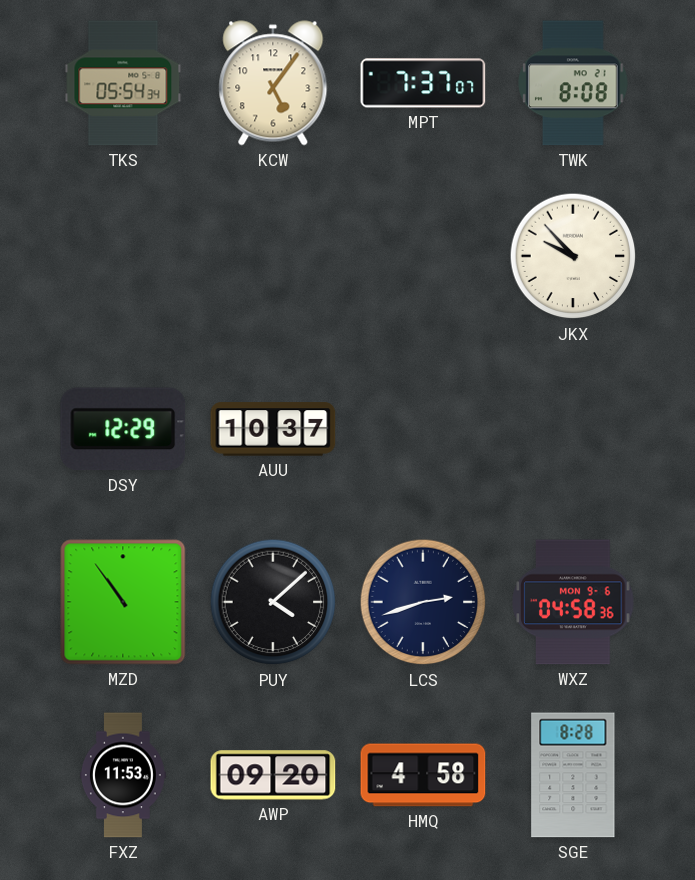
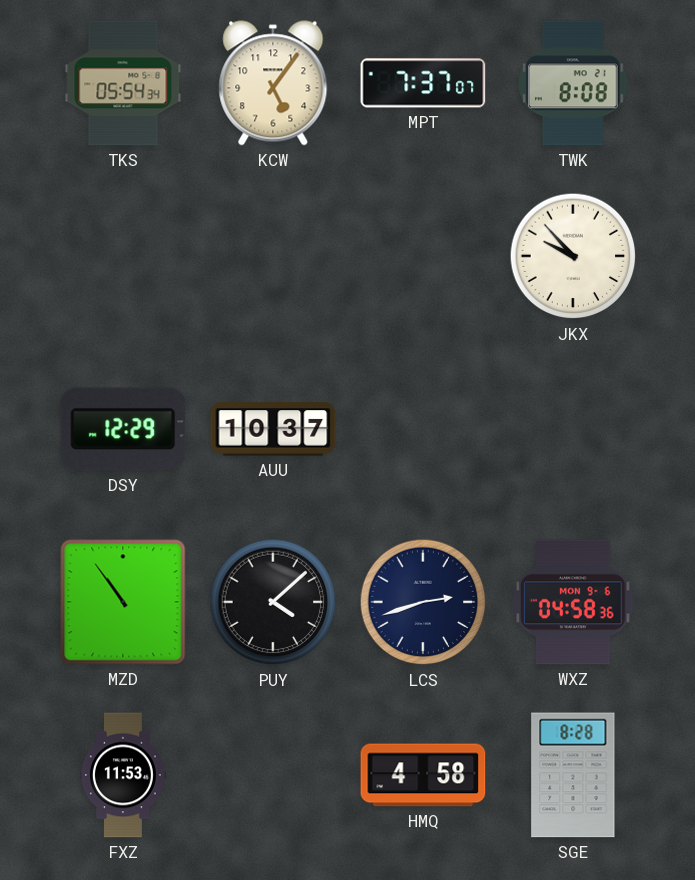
AWP: 09:20 -> none (273, 775)
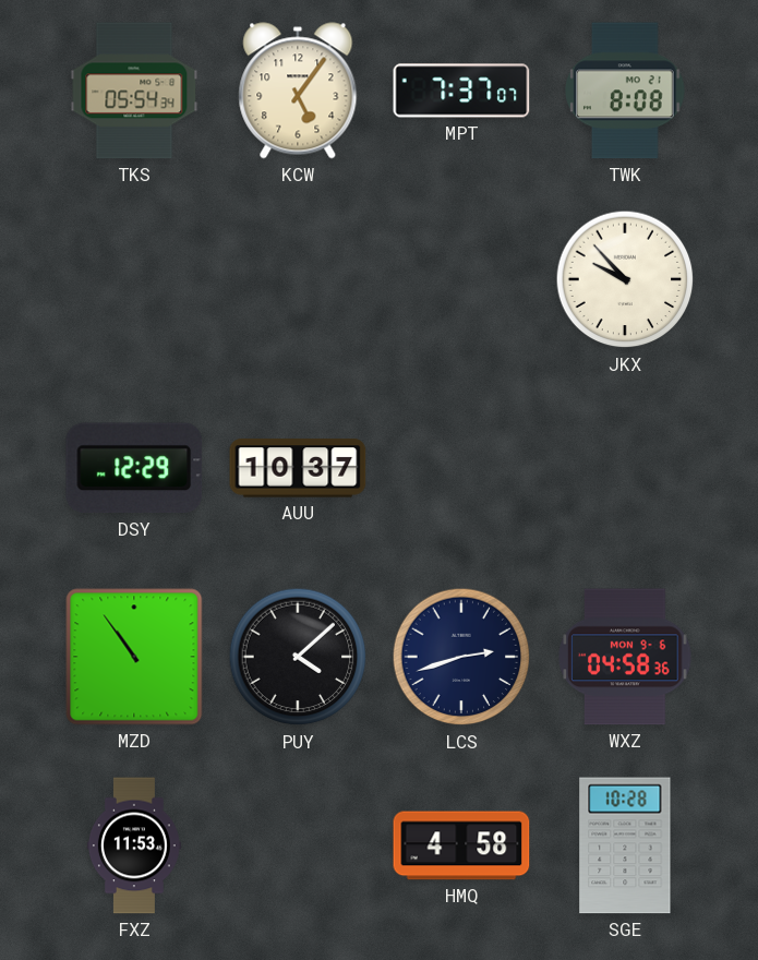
SGE: 8:28 -> 10:28 (625, 845)
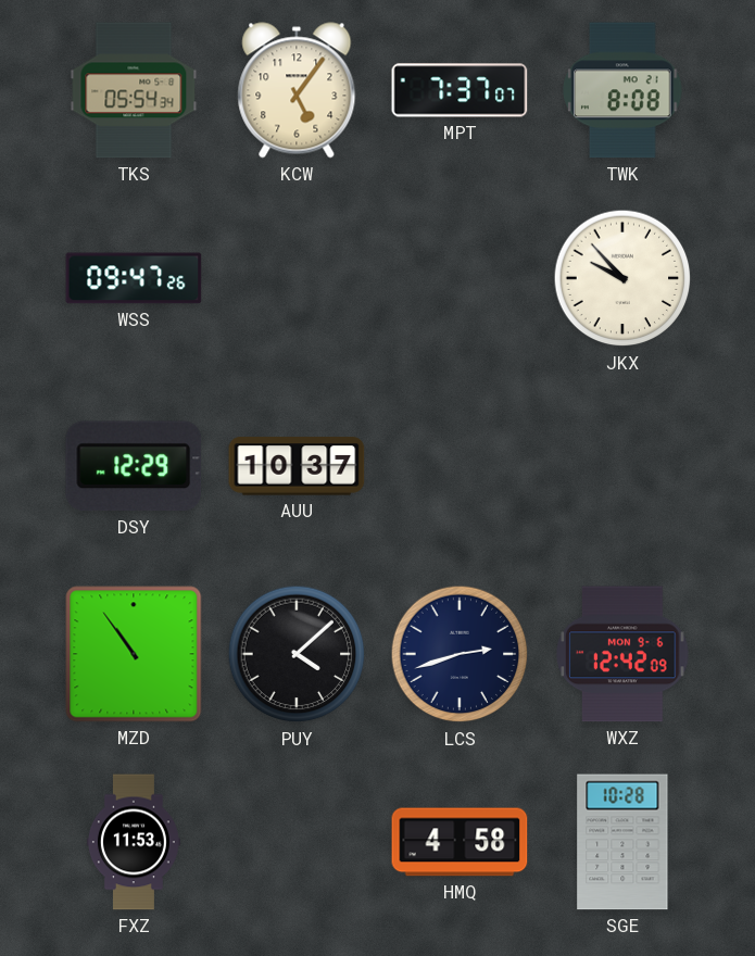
WSS: none -> 09:47 (134, 278)
WXZ: 04:58 -> 12:42 (622, 654)
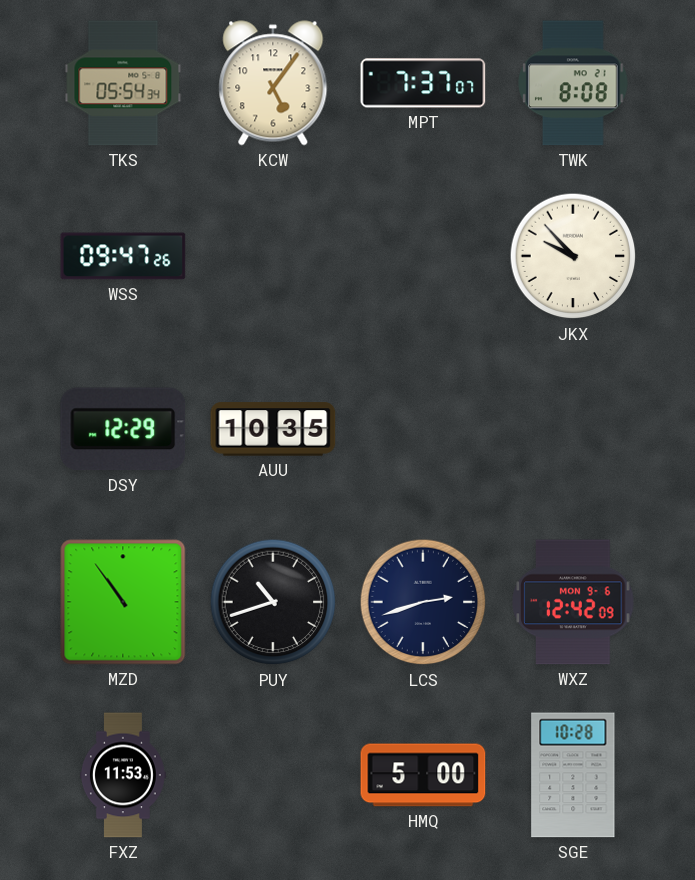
AUU: 10:37 -> 10:35 (273, 429)
PUY: 4:08 -> 10:42 (273, 602)
HMQ: 4:58 -> 5:00 (423, 775)
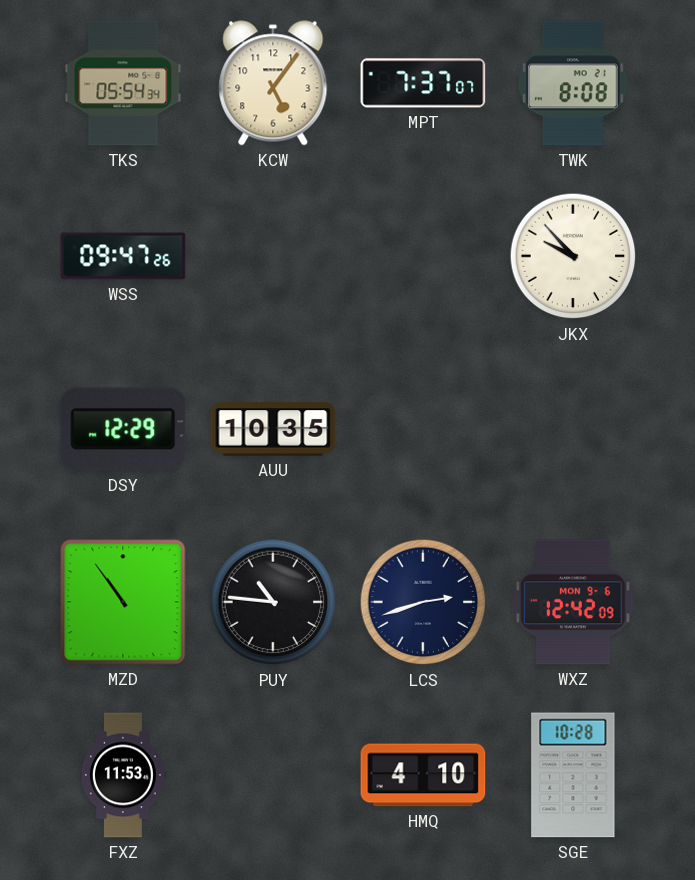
PUY: 10:42 -> 10:46 (273, 602)
HMQ: 5:00 -> 4:10 (423, 775)
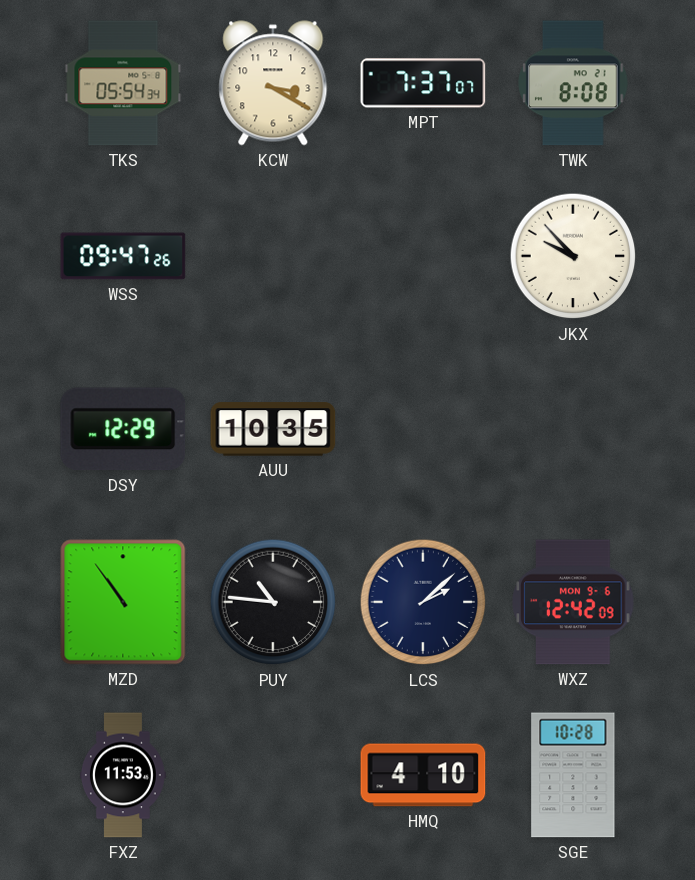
KCW: 5:06 -> 3:20 (273, 83)
LCS: 2:42 -> 2:08 (423, 602)
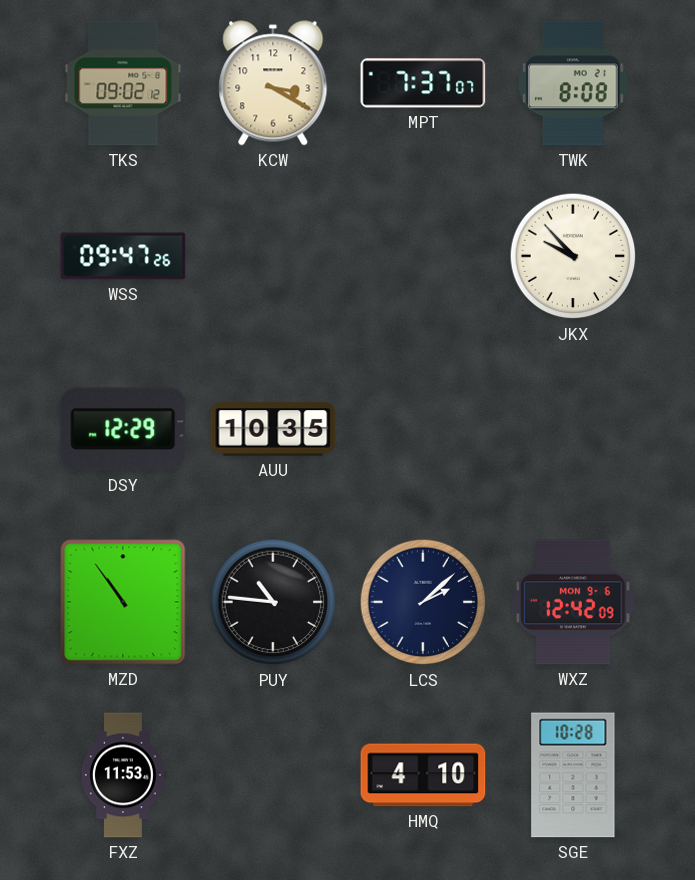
TKS: 05:54 -> 09:02 (123, 83)
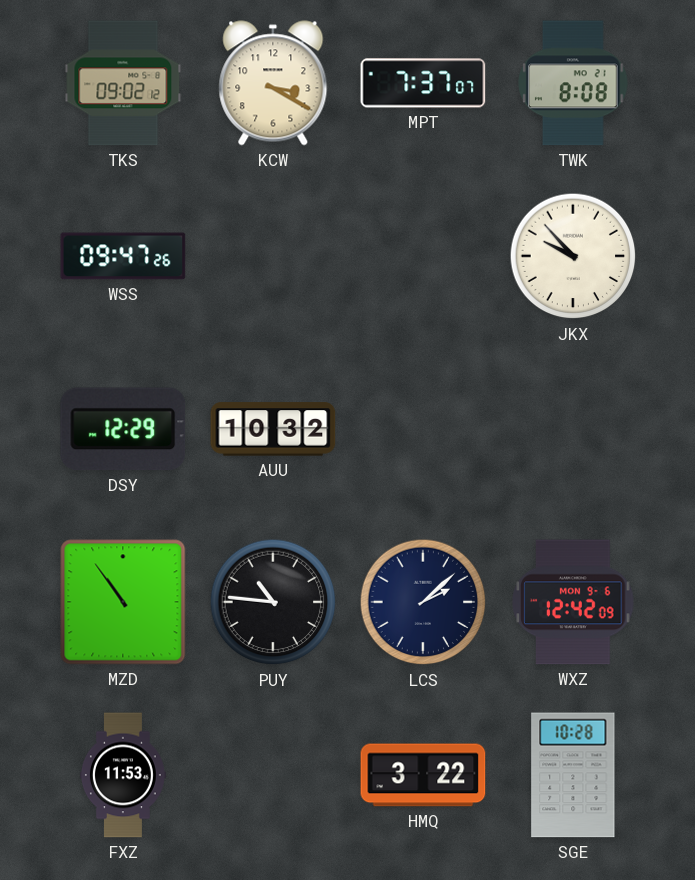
AUU: 10:35 -> 10:32 (273, 429)
HMQ: 4:10 -> 3:22 (423, 775)
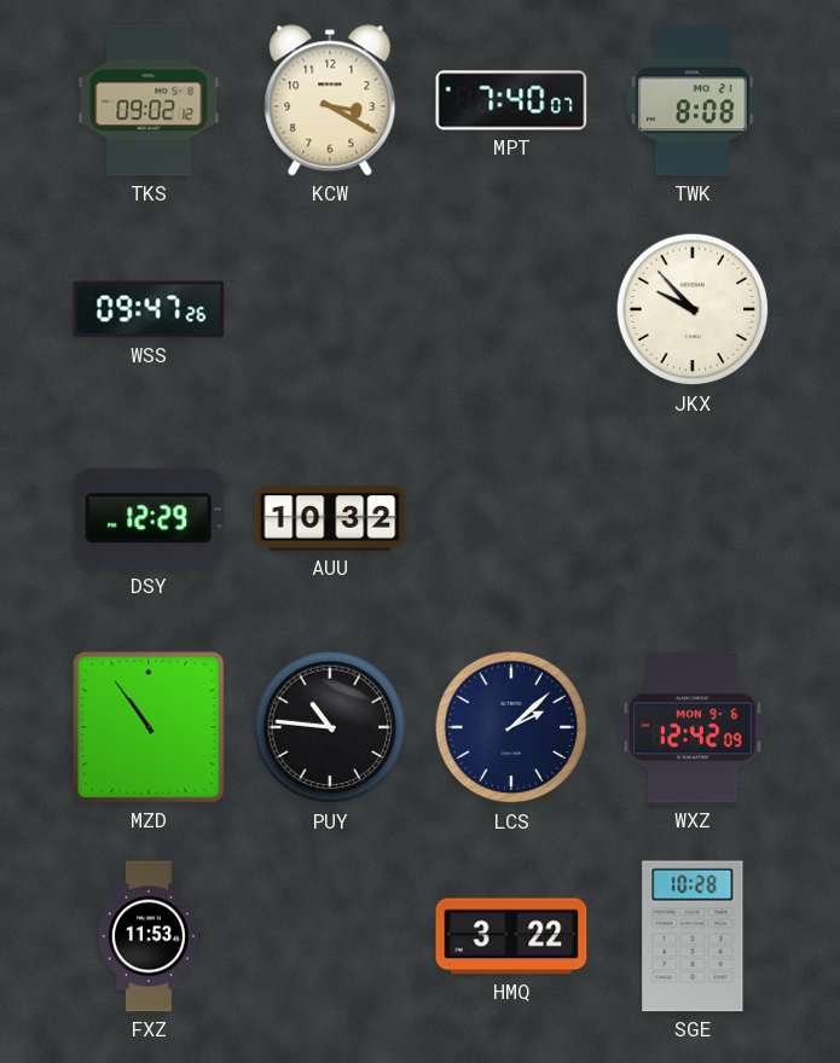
MPT: 7:37 -> 7:40 (511, 100)
